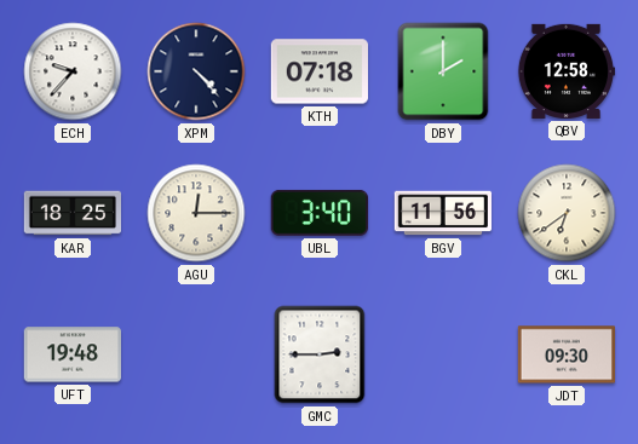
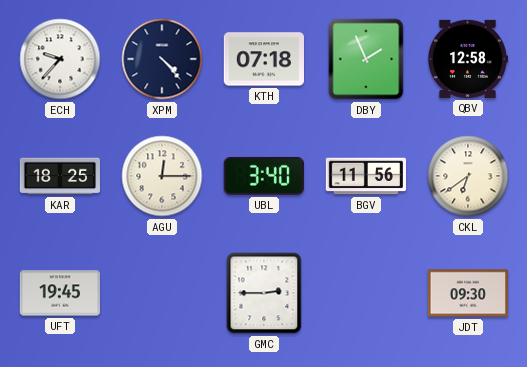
DBY: 2:00 -> 1:56 (366, 59)
UFT: 19:48 -> 19:45 (59, 293)
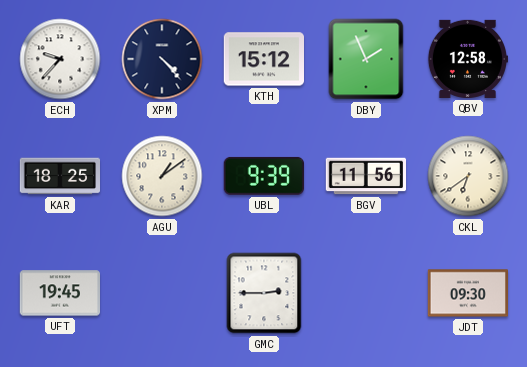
KTH: 07:18 -> 15:12 (263, 59)
AGU: 12:15 -> 1:09 (162, 176)
UBL: 3:40 -> 9:39 (264, 176)
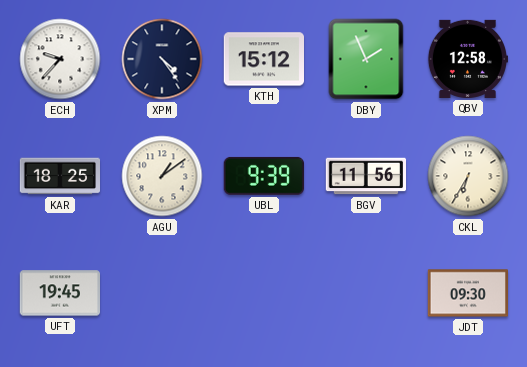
XPM: 4:23 -> 4:24 (162, 59)
CKL: 6:39 -> 6:35 (468, 176)
GMC: 2:45 -> none (264, 293)
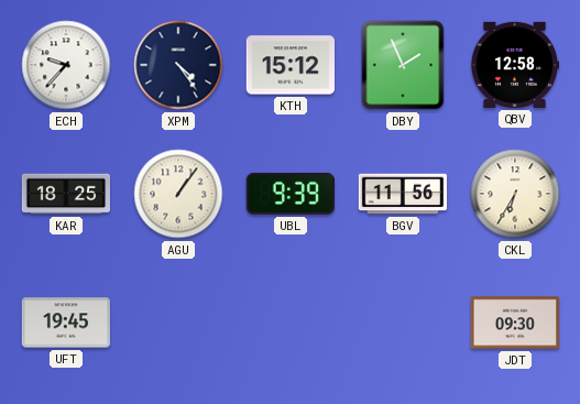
AGU: 1:09 -> 1:06 (178, 194)
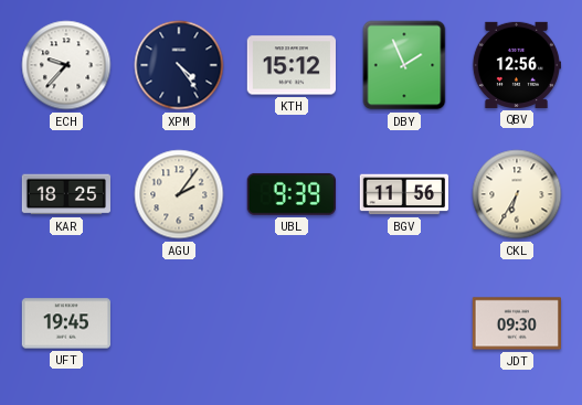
QBV: 12:58 -> 12:56 (516, 65)
AGU: 1:06 -> 2:06 (179, 194)
